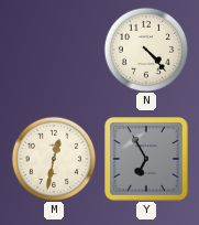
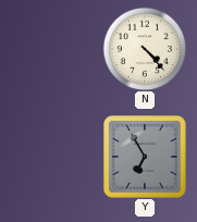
M: 12:32 -> none (54, 159)
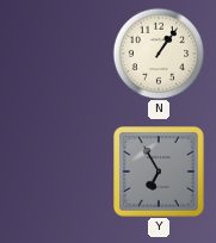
N: 4:23 -> 1:06 (159, 54)
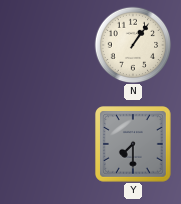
Y: 6:55 -> 7:30 (133, 144)
